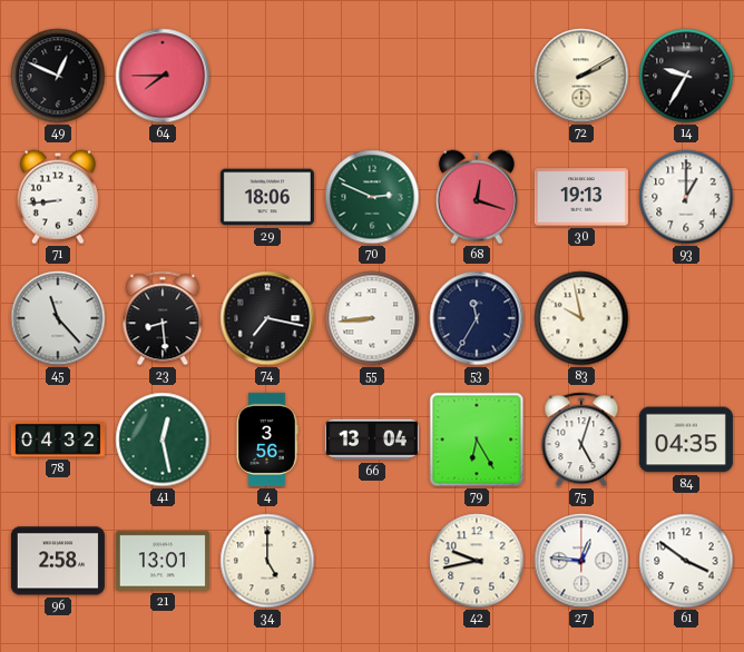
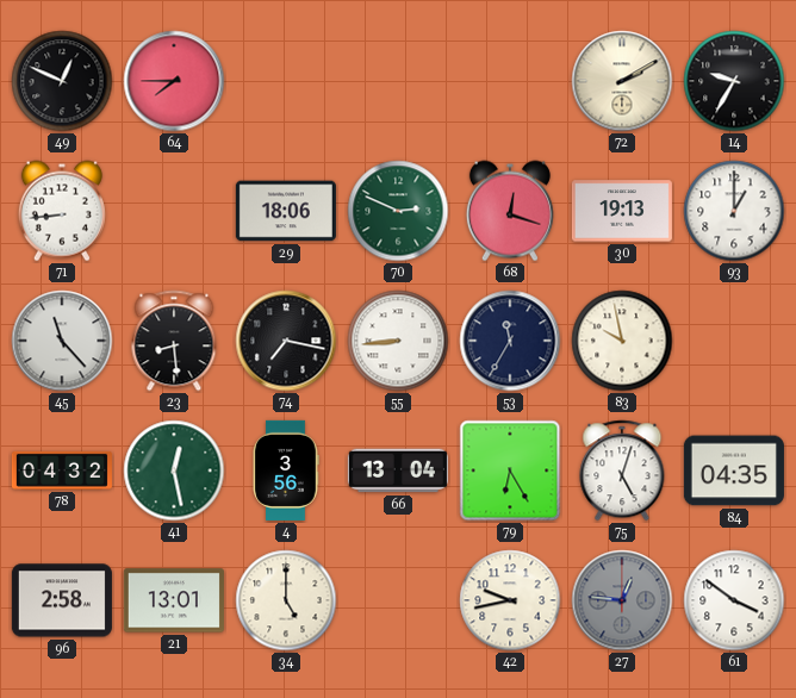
27 dial: white -> grey (622, 600)
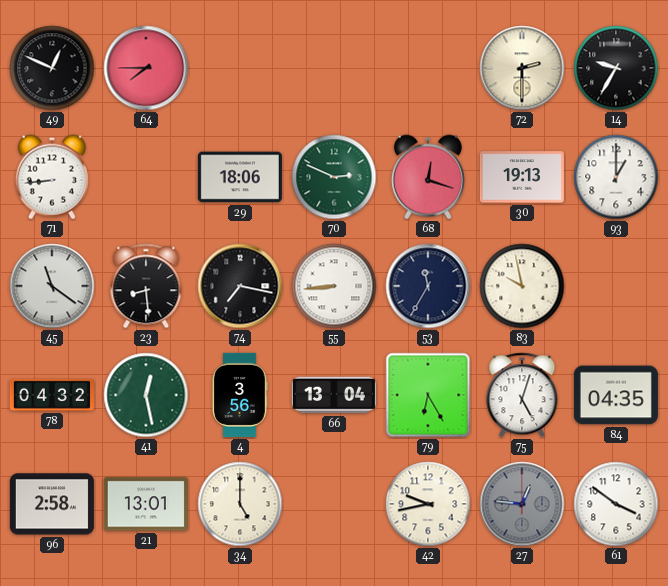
72: 2:10 -> 2:30 (522, 68)
45: 11:23 -> 11:21 (52, 286)
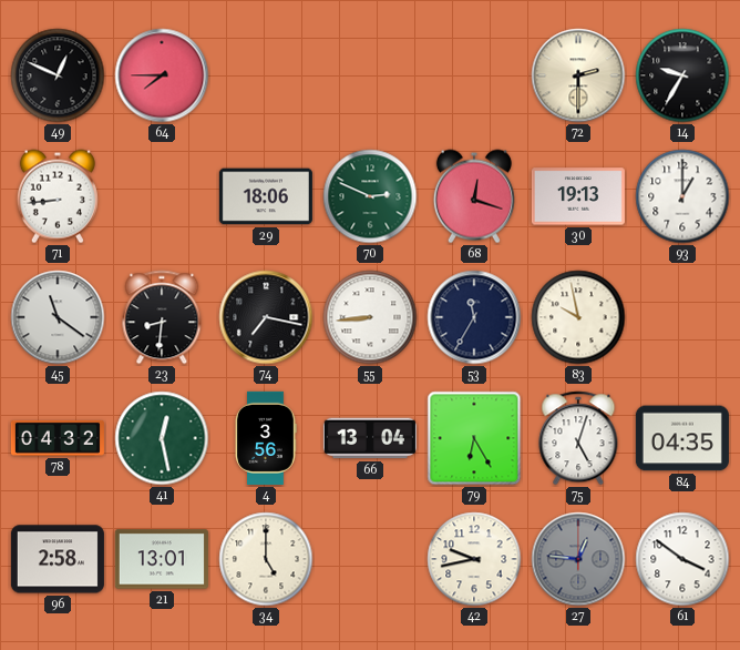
23: 8:29 -> 8:31 (162, 317)
